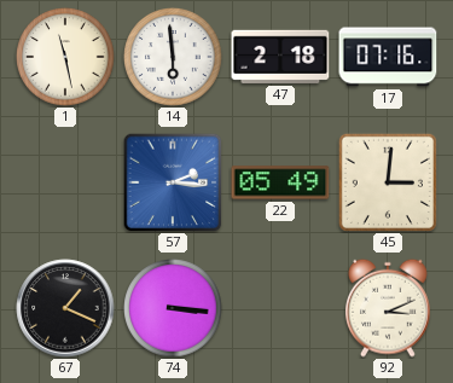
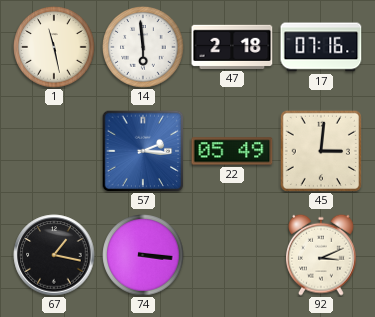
67: 1:19 -> 1:17 (54, 255)
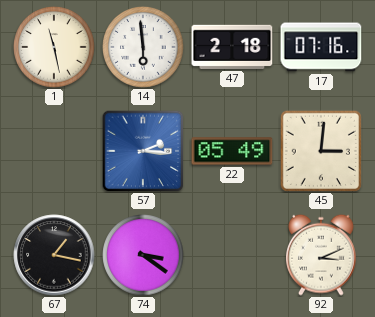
74: 3:16 -> 3:21 (143, 255)
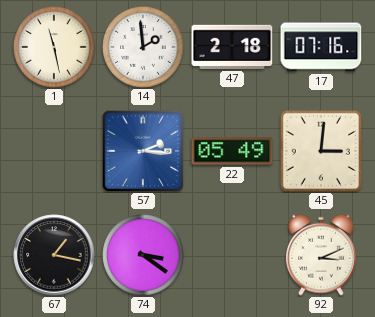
14: 5:59 -> 1:59 (143, 47)
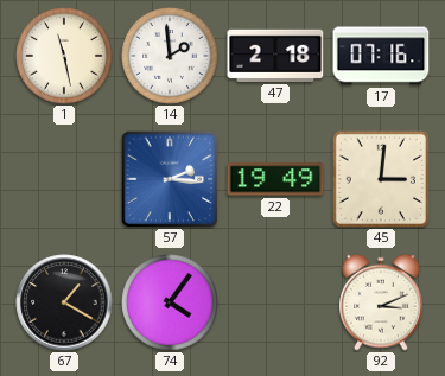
22: 05:49 -> 19:49 (275, 179)
67: 1:17 -> 1:20 (64, 302)
74: 3:21 -> 4:06 (170, 302)
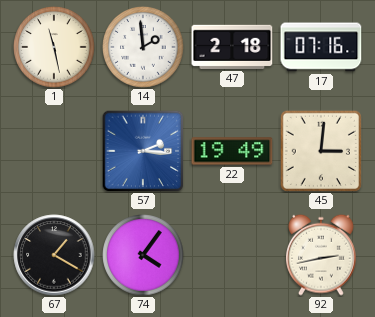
92: 3:11 -> 2:43 (322, 255)
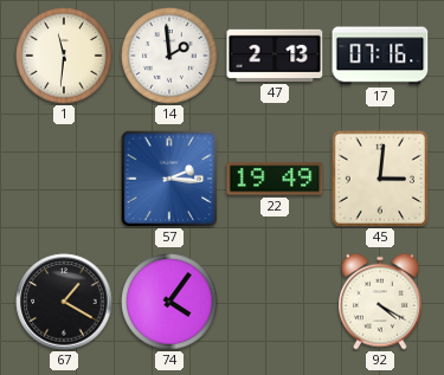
1: 11:28 -> 11:31 (64, 56)
47: 2:18 -> 2:13 (275, 56)
92: 2:43 -> 4:20 (381, 302)
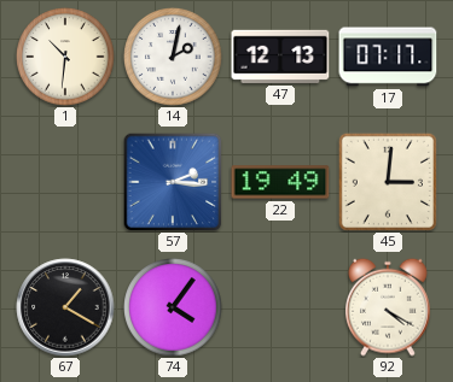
1: 11:31 -> 10:31 (65, 57)
14: 1:59 -> 2:02 (173, 57)
47: 2:13 -> 12:13 (280, 57)
17: 07:16 -> 07:17 (388, 57)
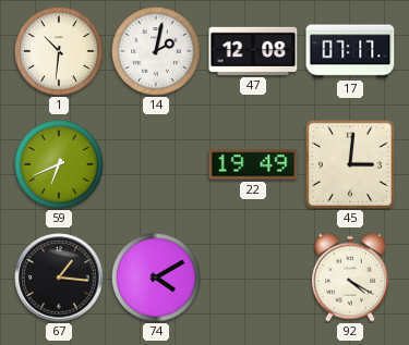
47: 12:13 -> 12:08 (253, 51)
59: none -> 6:41 (59, 164)
57: 2:16 -> none (173, 182)
67: 1:20 -> 1:16 (59, 278)
74: 4:06 -> 4:10 (156, 278)
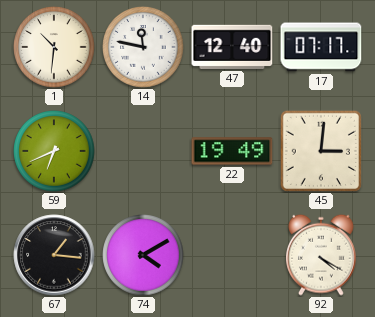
14: 2:02 -> 11:47 (143, 47)
47: 12:08 -> 12:40 (232, 47)
